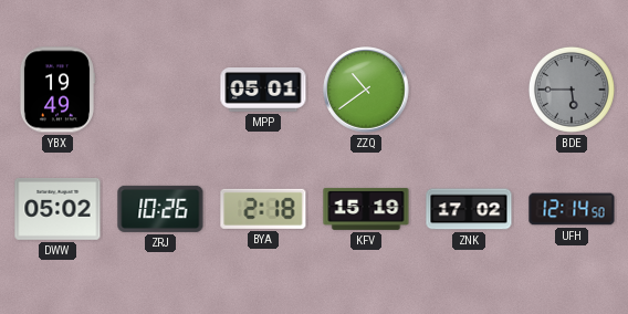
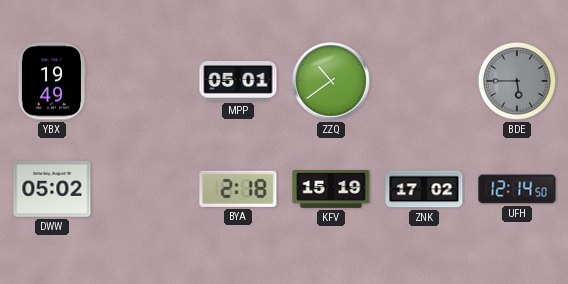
ZRJ: 10:26 -> none (160, 209)
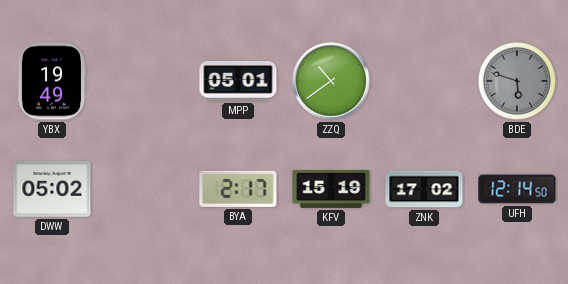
BDE: 5:45 -> 5:48 (517, 81)
BYA: 2:18 -> 2:17 (238, 189)
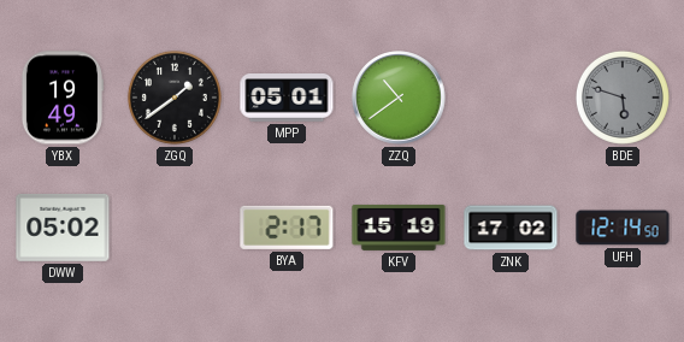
ZGQ: none -> 1:39 (175, 98)
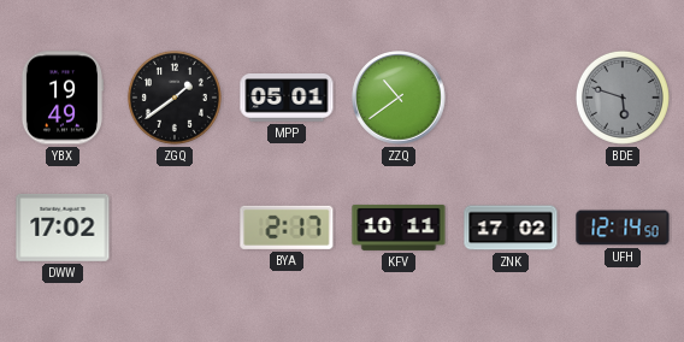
DWW: 05:02 -> 17:02 (63, 228)
KFV: 15:19 -> 10:11 (399, 228)
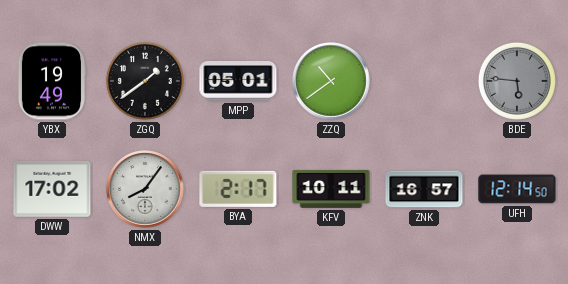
BDE: 5:48 -> 5:46 (517, 81)
NMX: none -> 8:06 (145, 189)
ZNK: 17:02 -> 16:57 (424, 189)
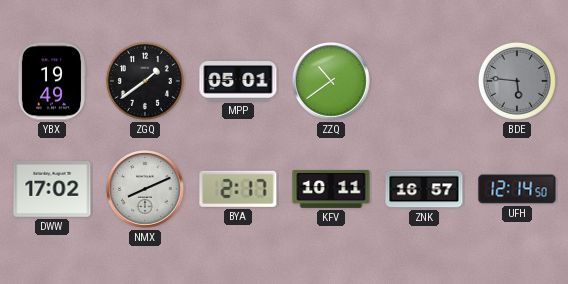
NMX: 8:06 -> 8:11 (145, 189)
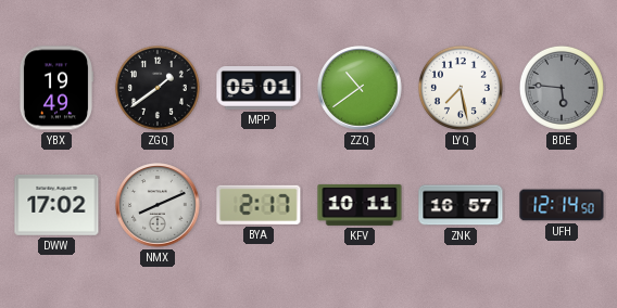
LYQ: none -> 7:28 (461, 88)
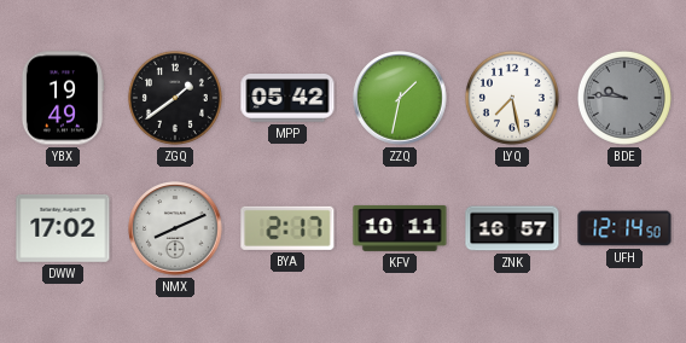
MPP: 05:01 -> 05:42 (287, 99)
ZZQ: 10:39 -> 1:32 (400, 98)
BDE: 5:46 -> 9:46 (624, 98)
